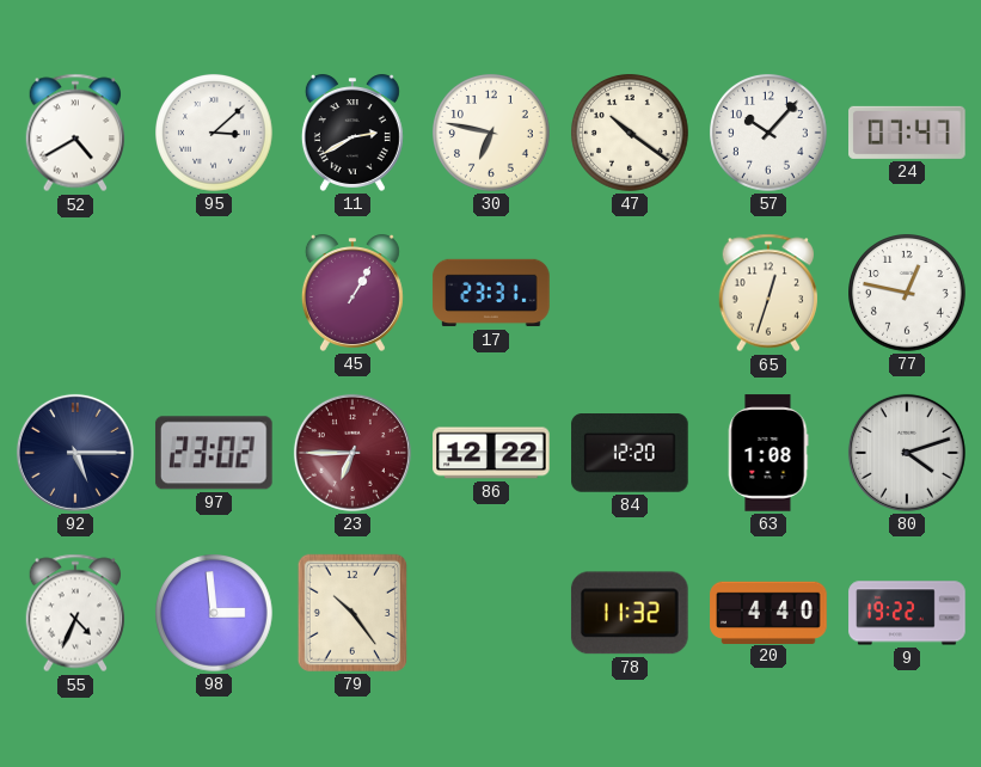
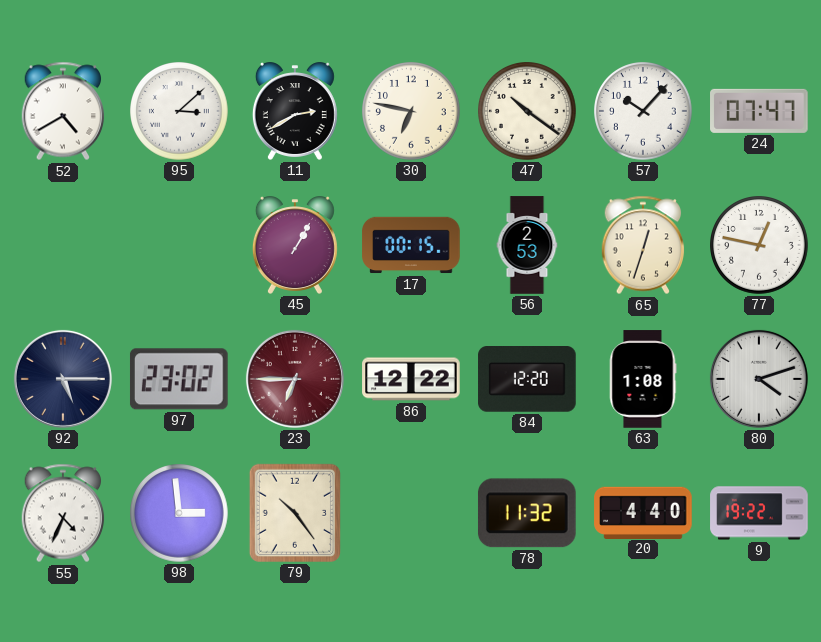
17: 23:31 -> 00:15 (411, 245)
56: none -> 2:53 (527, 245)
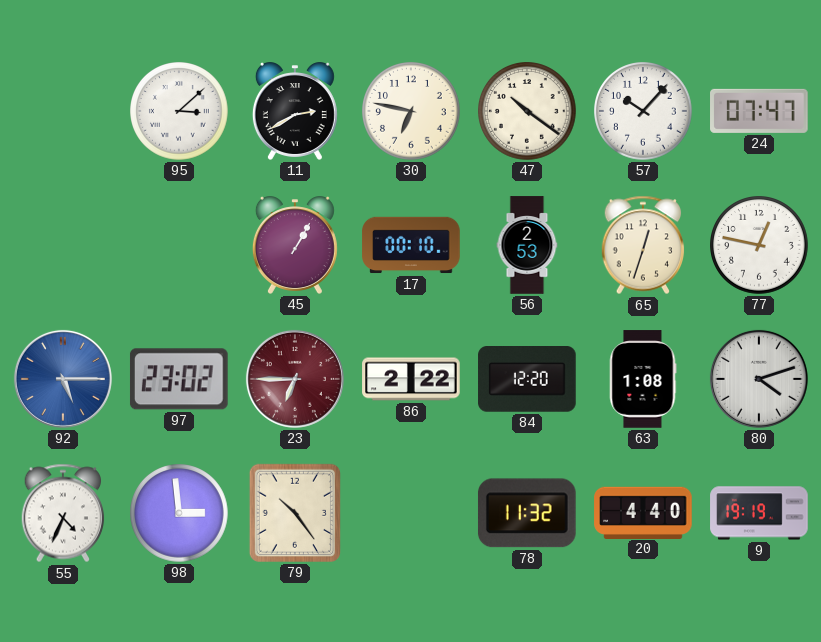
52: 4:40 -> none (63, 111)
17: 00:15 -> 00:10 (411, 245)
92 dial: navy -> blue (63, 379)
86: 12:22 -> 2:22 (411, 379)
9: 19:22 -> 19:19 (759, 513)
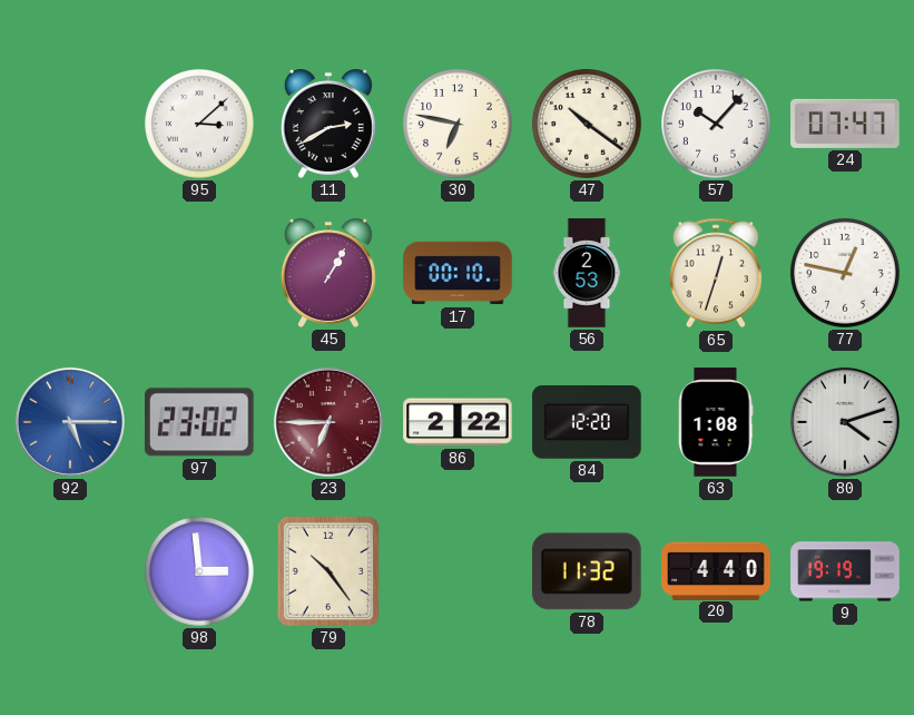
55: 4:34 -> none (63, 513)
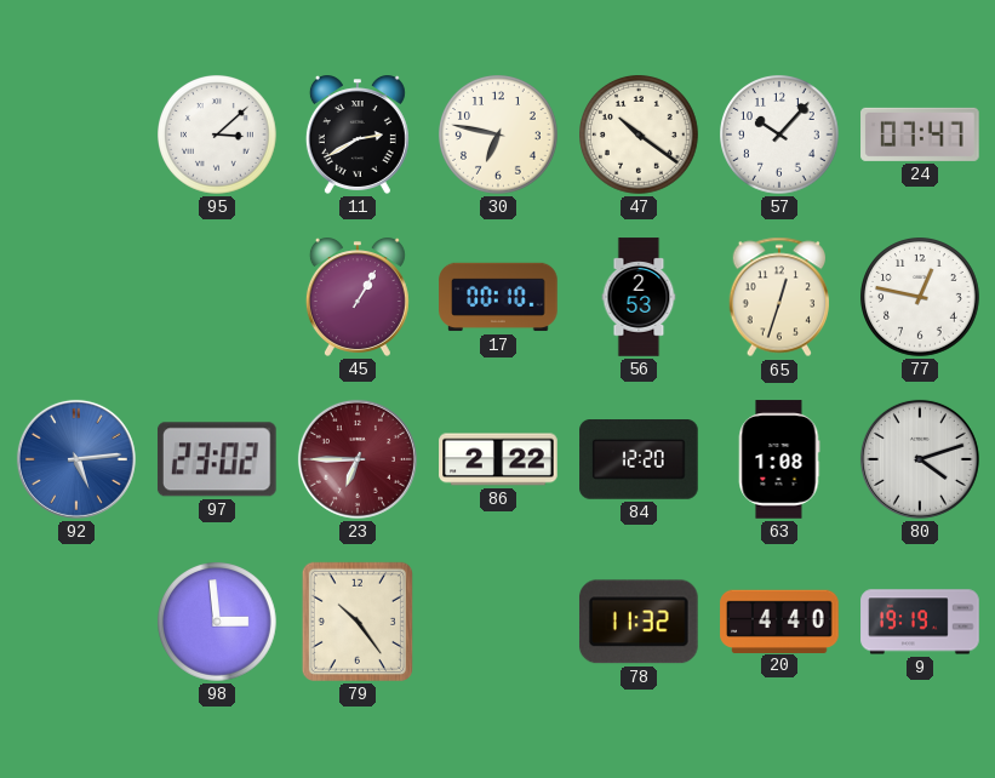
92: 5:15 -> 5:14 (76, 459)
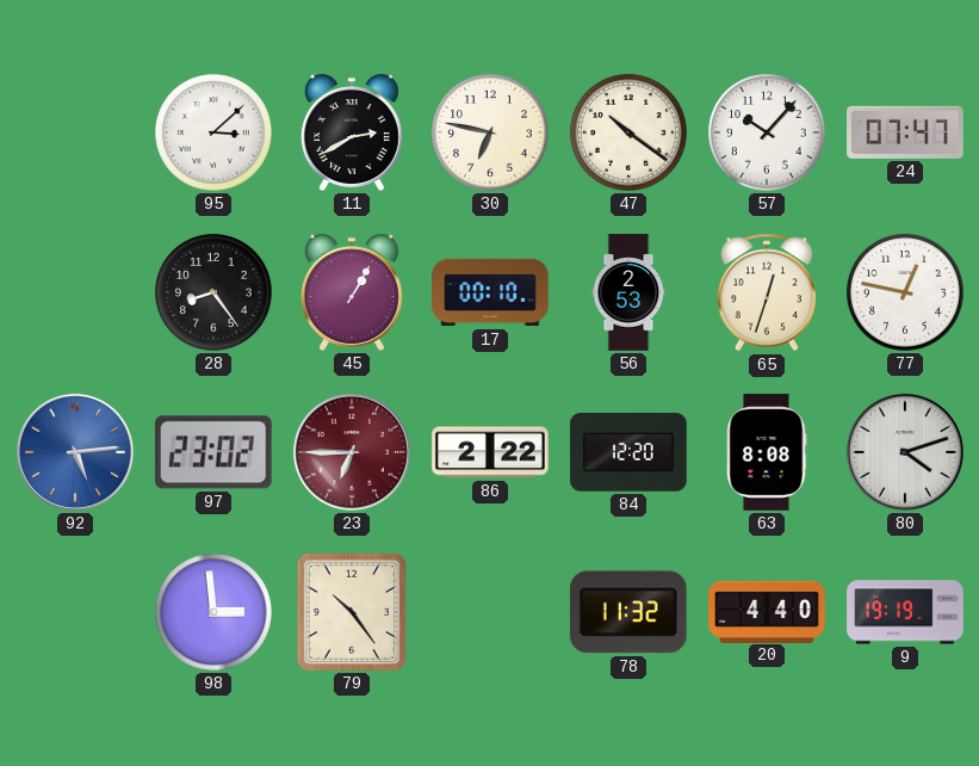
28: none -> 8:24 (215, 294)
63: 1:08 -> 8:08 (767, 452)
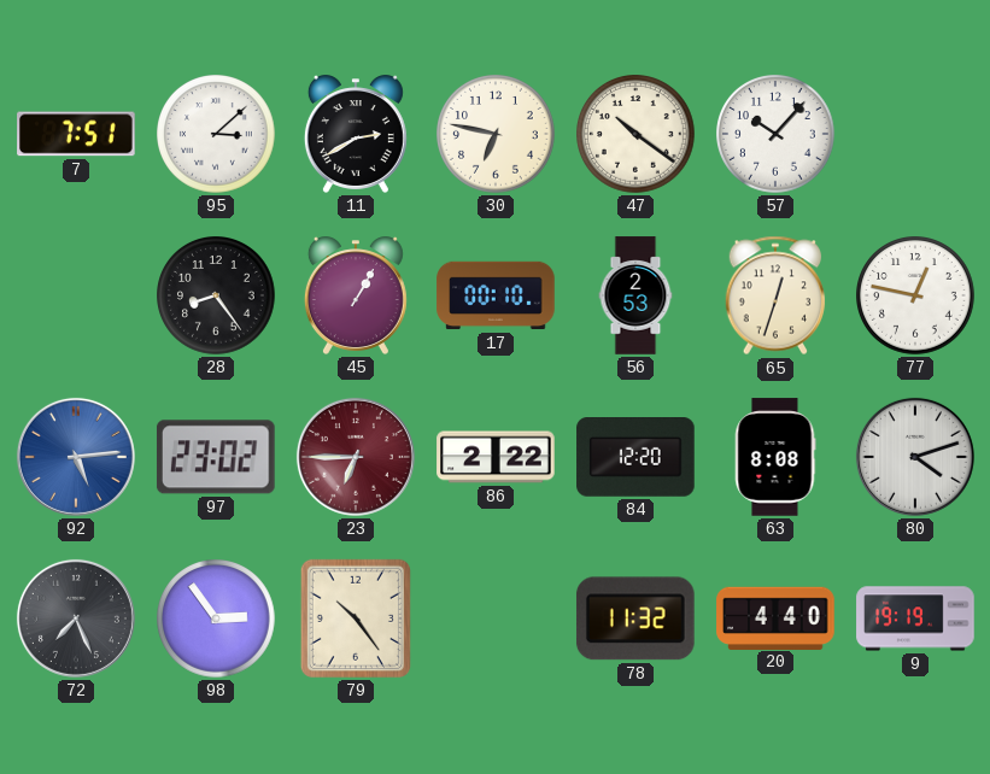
7: none -> 7:51 (76, 134)
24: 07:47 -> none (905, 132)
72: none -> 7:26 (76, 618)
98: 2:59 -> 2:54 (217, 620)
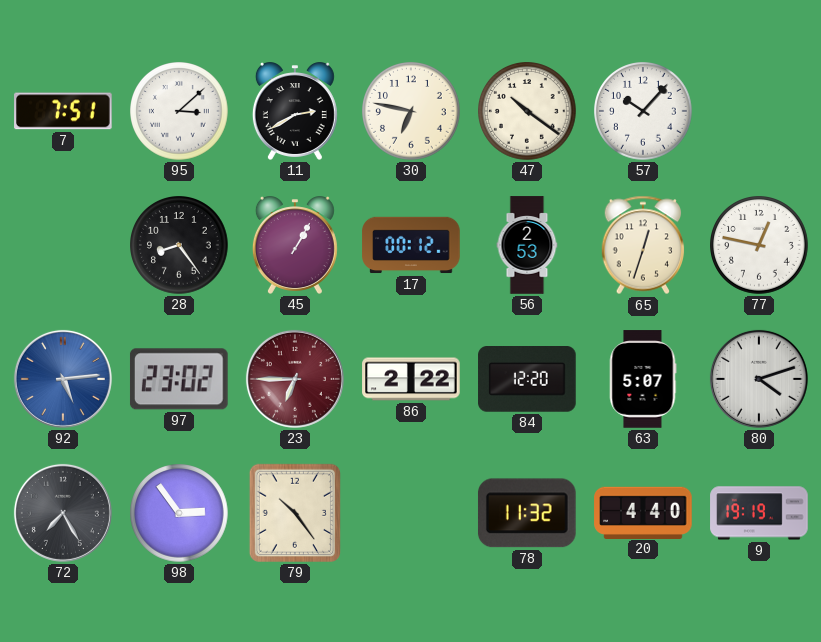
17: 00:10 -> 00:12 (411, 245)
63: 8:08 -> 5:07 (643, 379)
72: 7:26 -> 7:25 (63, 513)
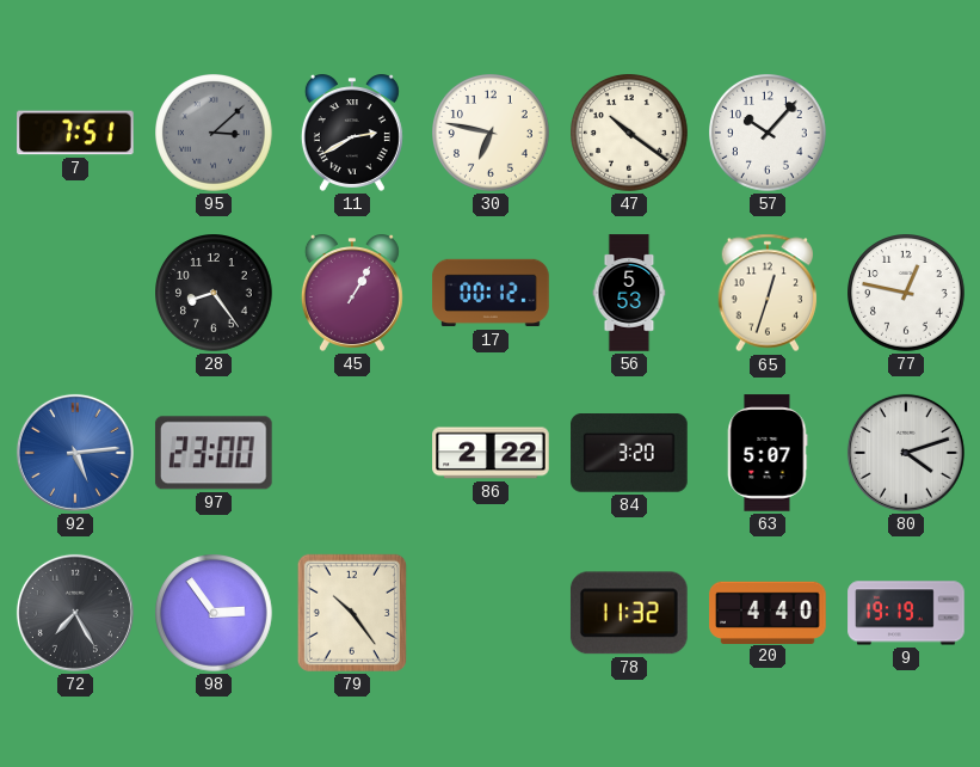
95 dial: white -> grey (215, 134)
56: 2:53 -> 5:53 (629, 293)
97: 23:02 -> 23:00 (214, 453)
23: 6:45 -> none (295, 379)
84: 12:20 -> 3:20 (629, 454)
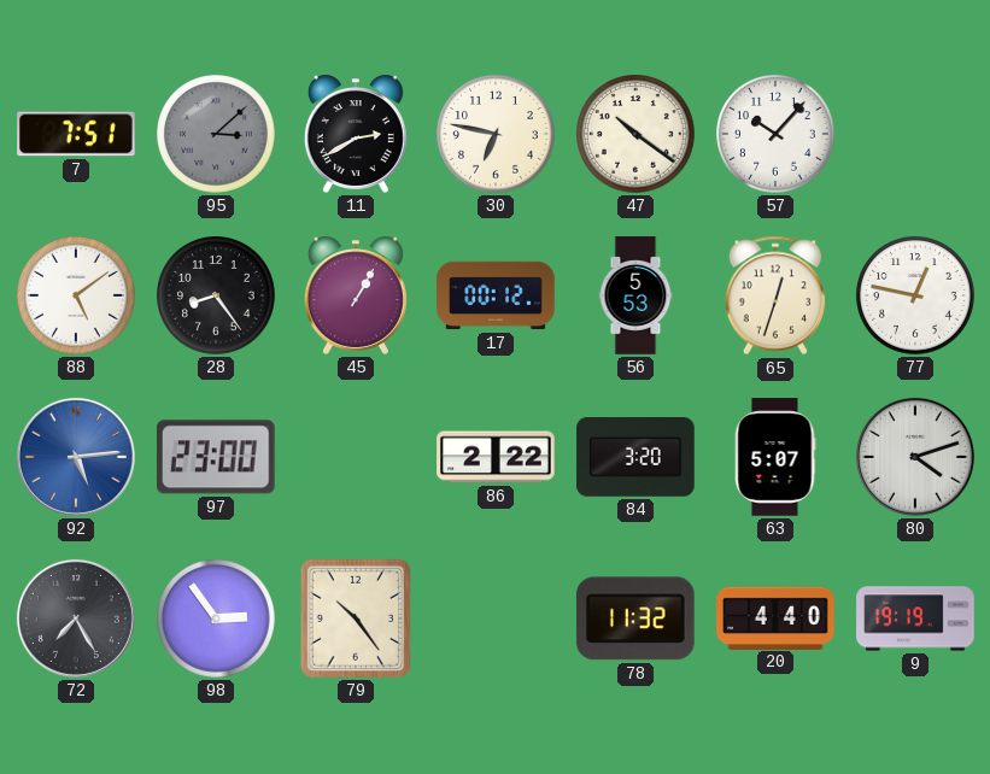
88: none -> 5:09 (77, 297)
